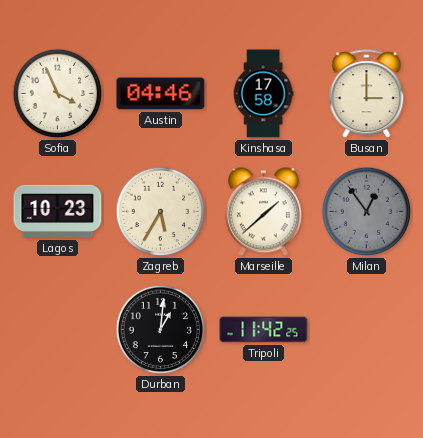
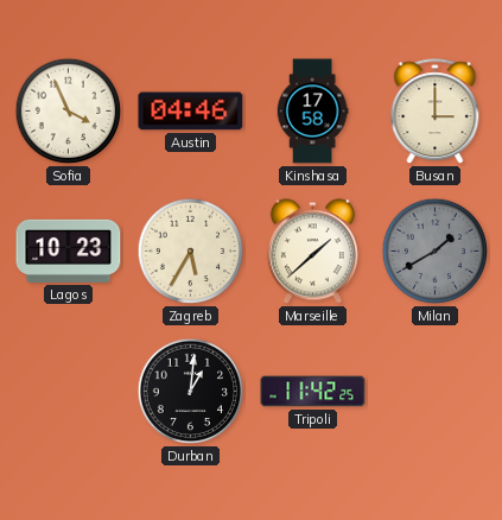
Milan: 12:54 -> 1:40 (436, 252)
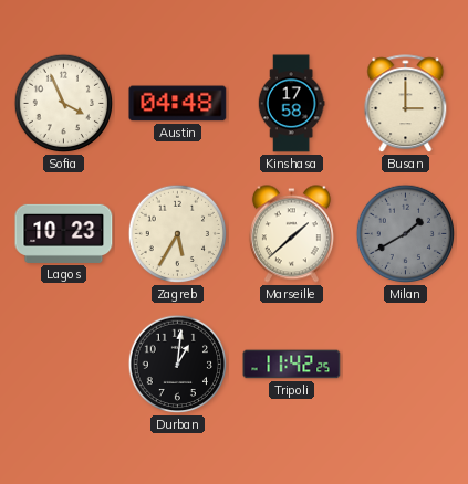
Austin: 04:46 -> 04:48 (178, 104)
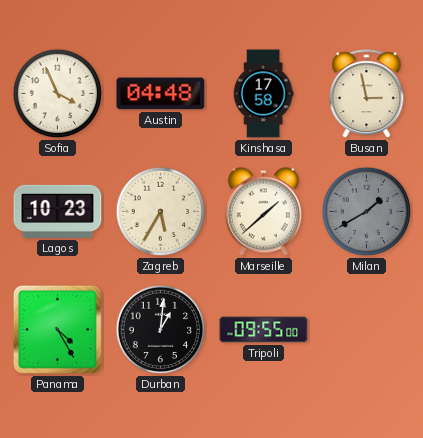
Busan: 3:00 -> 2:58 (367, 94)
Panama: none -> 4:25 (57, 329)
Tripoli: 11:42 -> 09:55 (264, 330)
